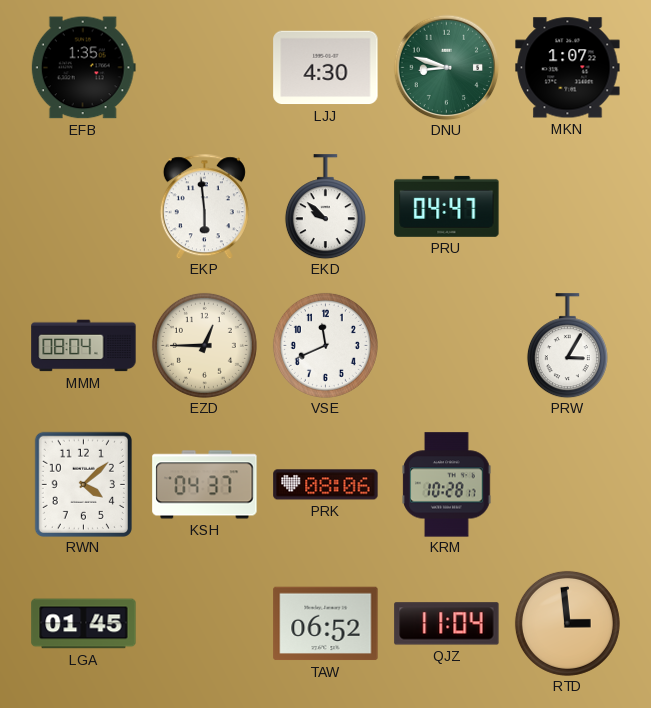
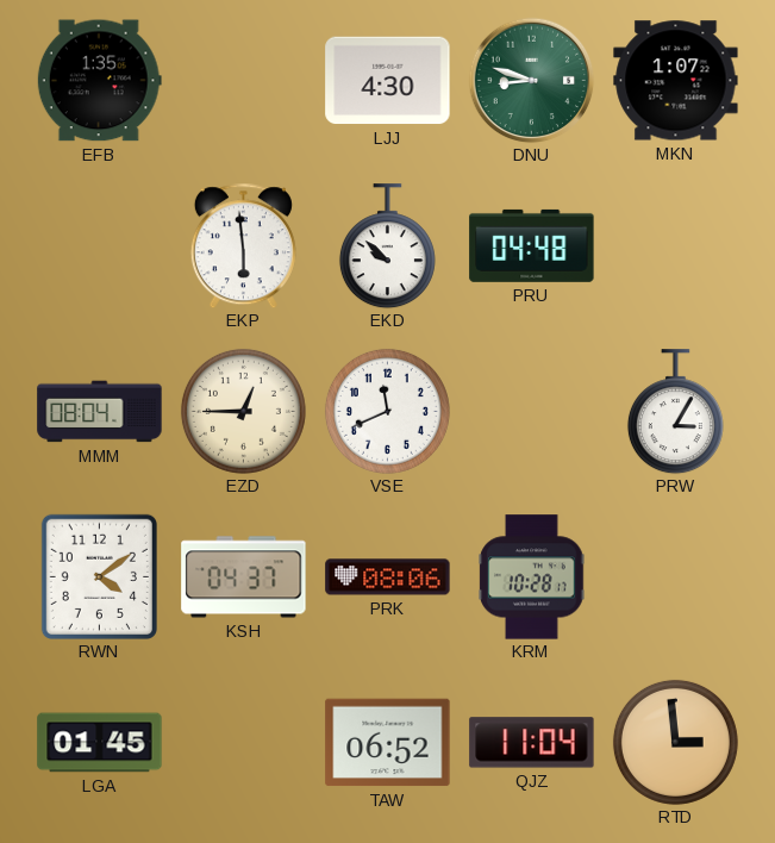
PRU: 04:47 -> 04:48 (532, 245)
RWN: 4:08 -> 4:09 (99, 576)
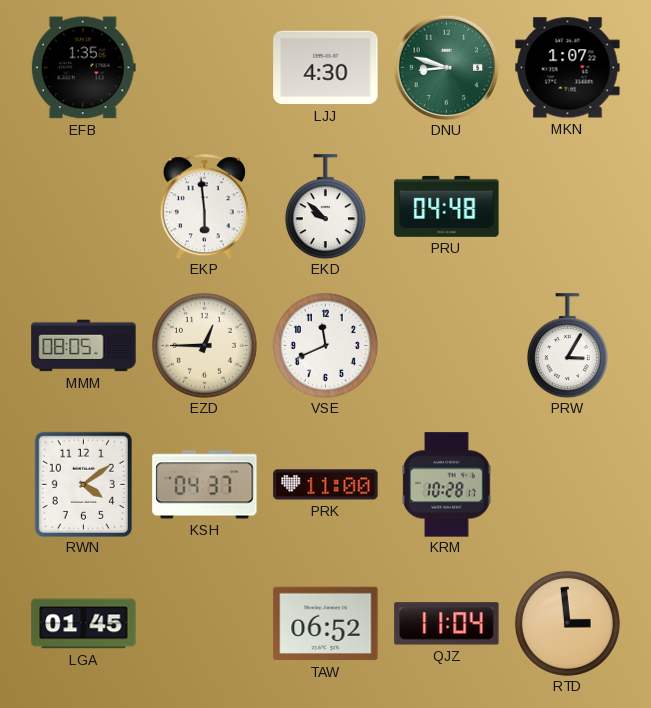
MMM: 08:04 -> 08:05 (84, 346)
PRK: 08:06 -> 11:00 (326, 485)
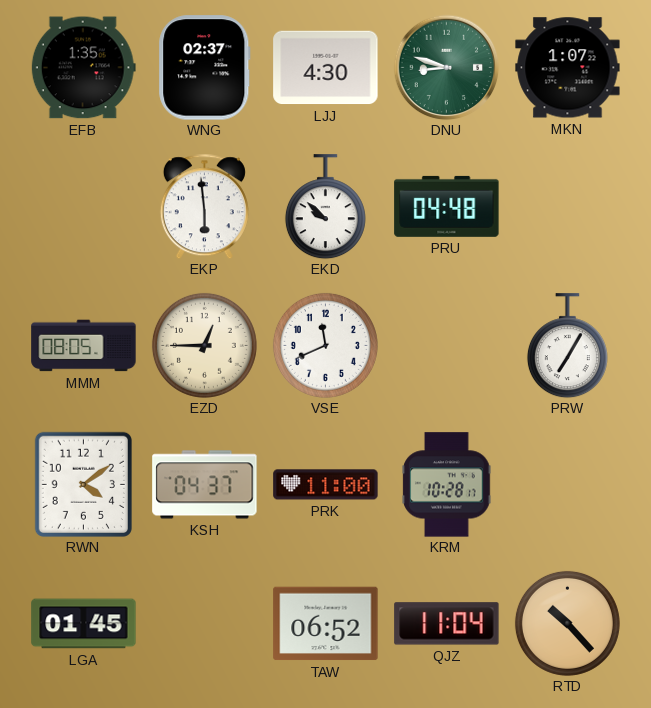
WNG: none -> 02:37 (205, 68)
PRW: 3:05 -> 7:05 (567, 346)
RTD: 2:59 -> 10:23 (567, 623)
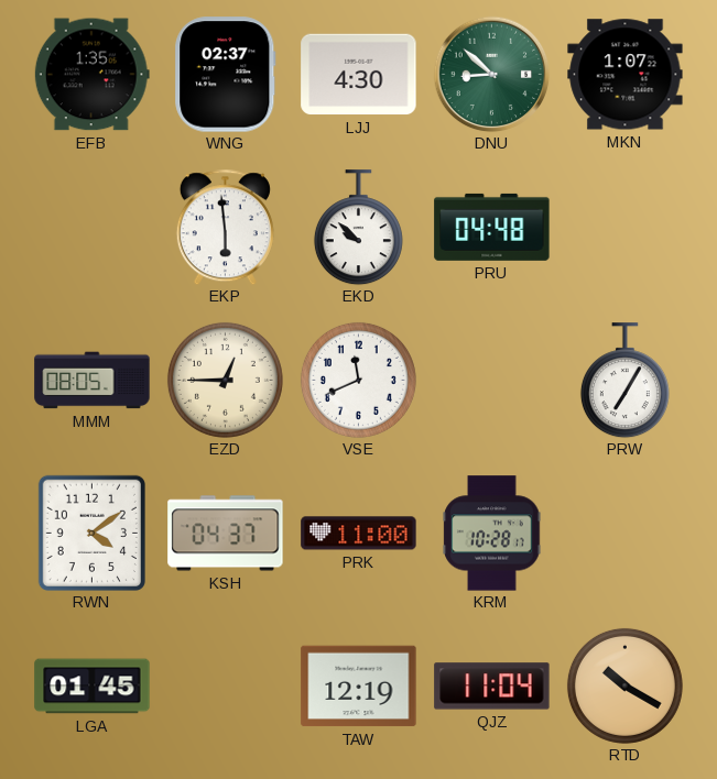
DNU: 8:48 -> 8:52 (491, 74)
TAW: 06:52 -> 12:19 (359, 687)
RTD: 10:23 -> 10:20 (624, 685)
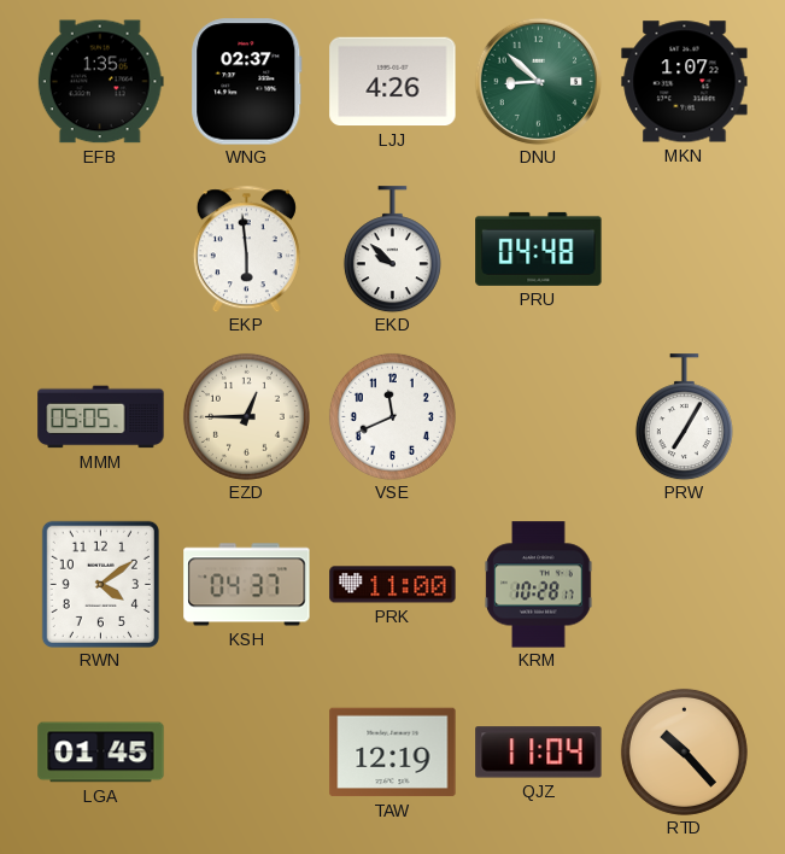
LJJ: 4:30 -> 4:26 (393, 82)
MMM: 08:05 -> 05:05 (101, 417)
RTD: 10:20 -> 10:23 (684, 751)
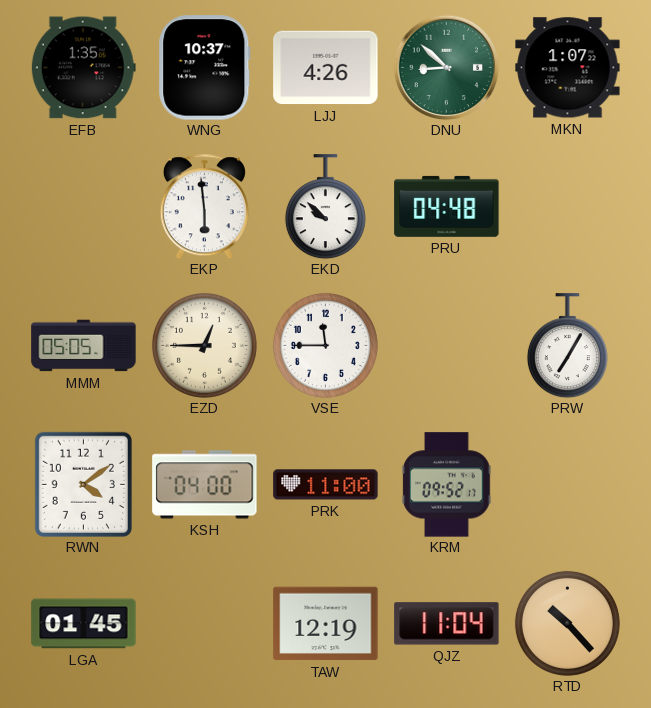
WNG: 02:37 -> 10:37 (205, 68)
VSE: 11:41 -> 11:45 (325, 345)
KSH: 04:37 -> 04:00 (205, 485)
KRM: 10:28 -> 09:52 (447, 485)
